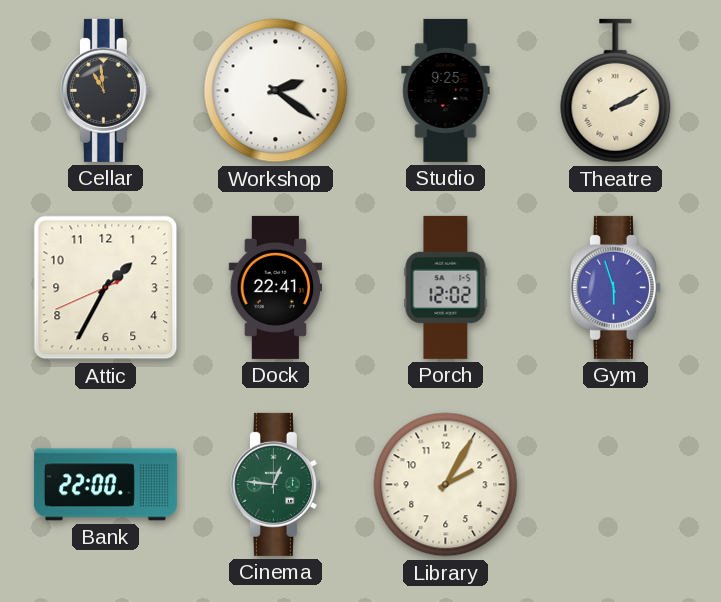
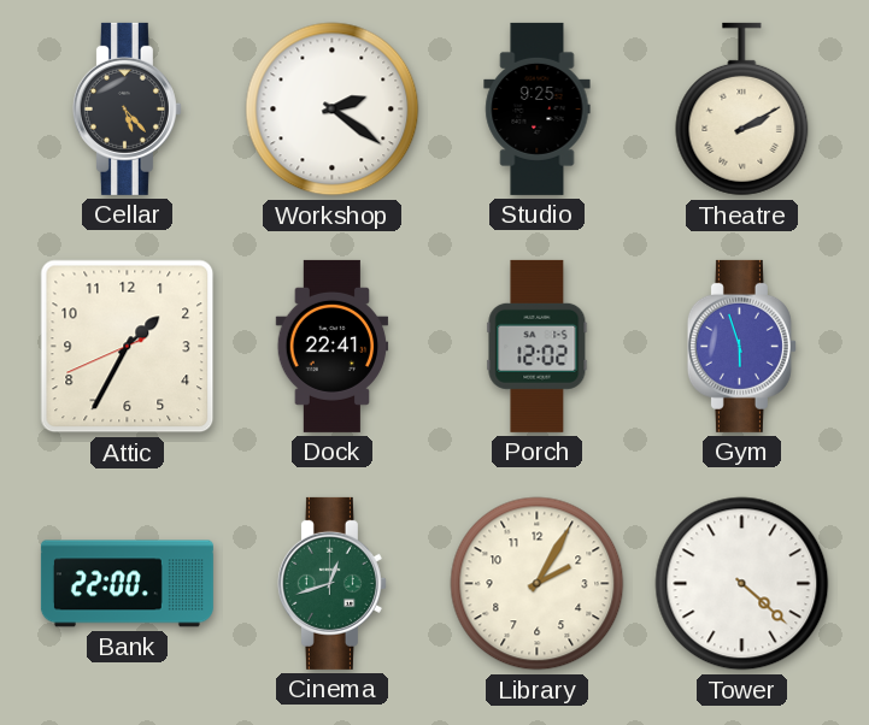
Cellar: 10:59 -> 5:23 (127, 108)
Cinema: 12:46 -> 12:42 (331, 583)
Tower: none -> 4:22 (742, 584)
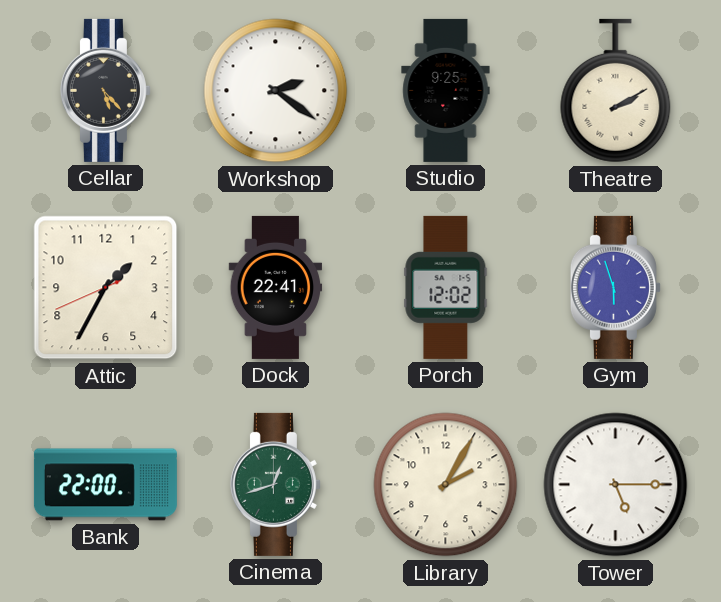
Tower: 4:22 -> 5:15 (616, 485)
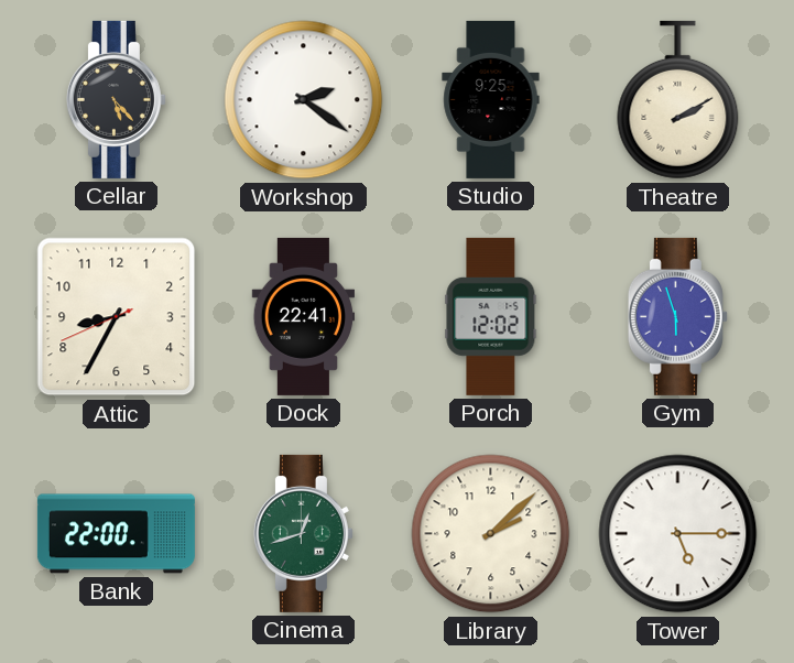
Attic: 1:34 -> 8:34 (117, 317)
Library: 2:05 -> 2:08 (491, 534)
